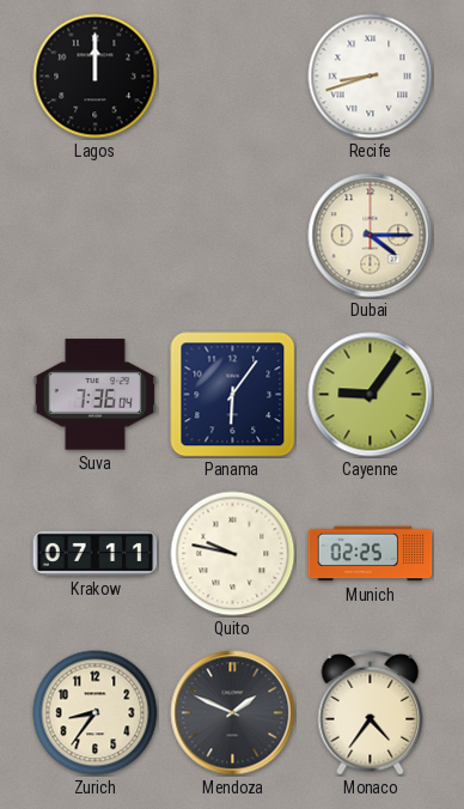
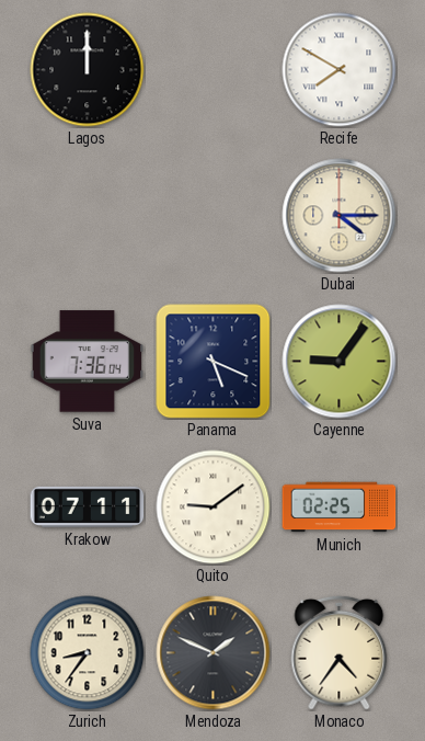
Recife: 8:42 -> 7:50 (340, 70)
Panama: 6:06 -> 5:19 (214, 362)
Quito: 9:47 -> 9:09 (214, 508)
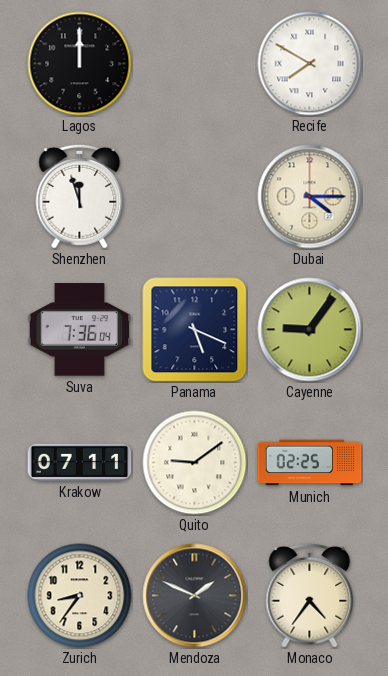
Shenzhen: none -> 11:57 (80, 196)
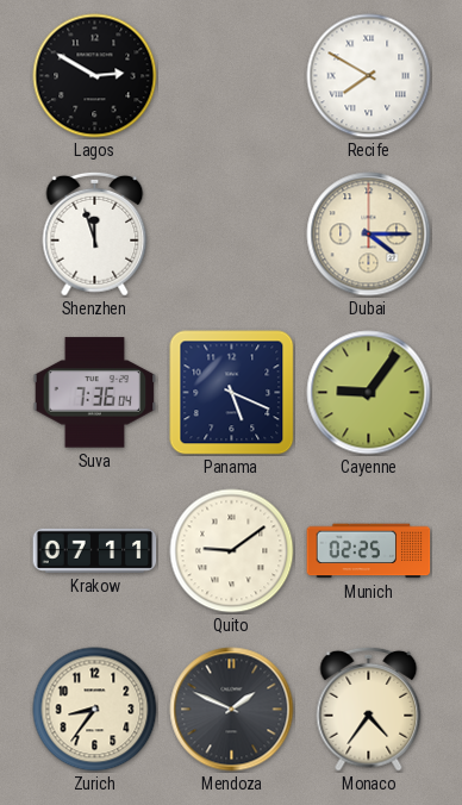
Lagos: 12:00 -> 2:50 (95, 76)
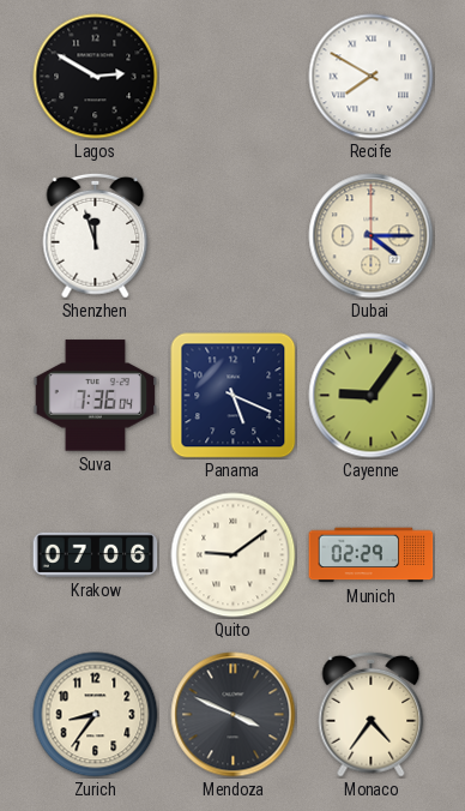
Krakow: 07:11 -> 07:06 (96, 554)
Munich: 02:25 -> 02:29 (372, 555)
Mendoza: 1:49 -> 3:49 (234, 715)
